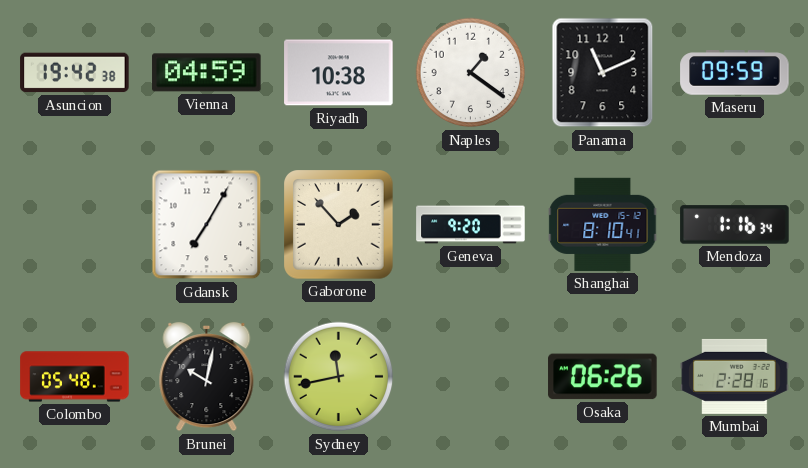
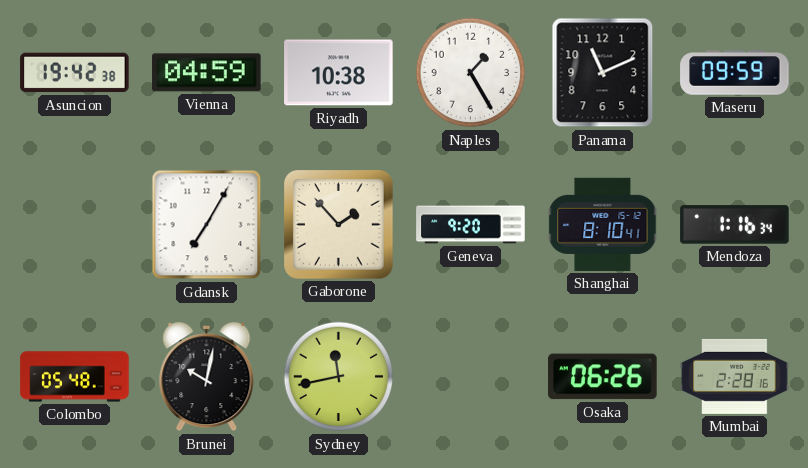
Naples: 1:21 -> 1:25 (471, 73)
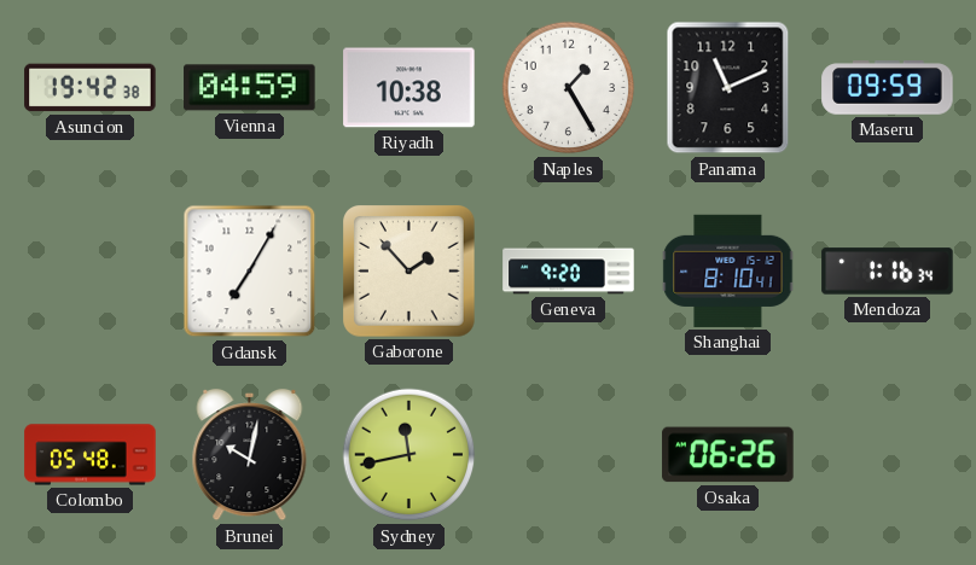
Mumbai: 2:28 -> none (735, 376)
